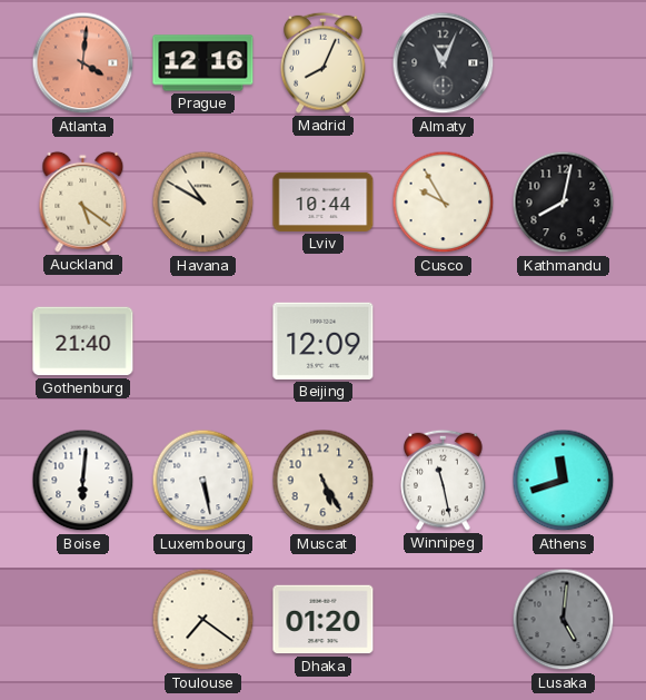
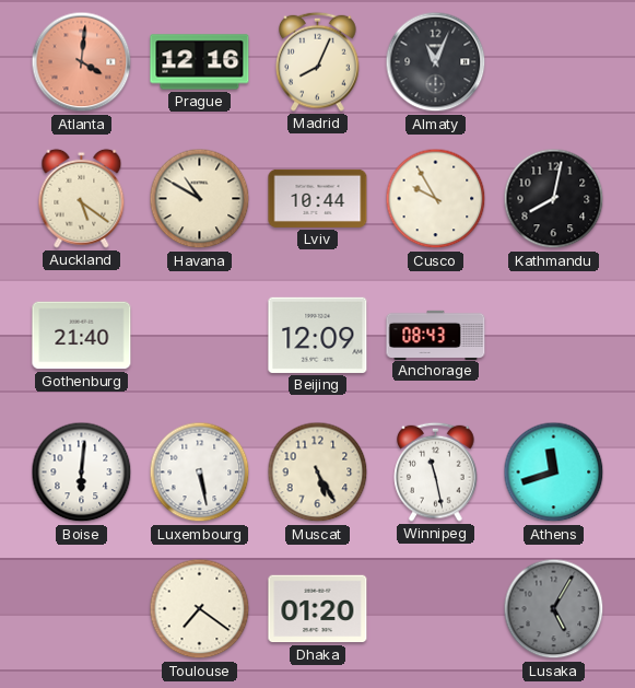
Anchorage: none -> 08:43 (436, 335)
Lusaka: 5:01 -> 5:05 (554, 609)
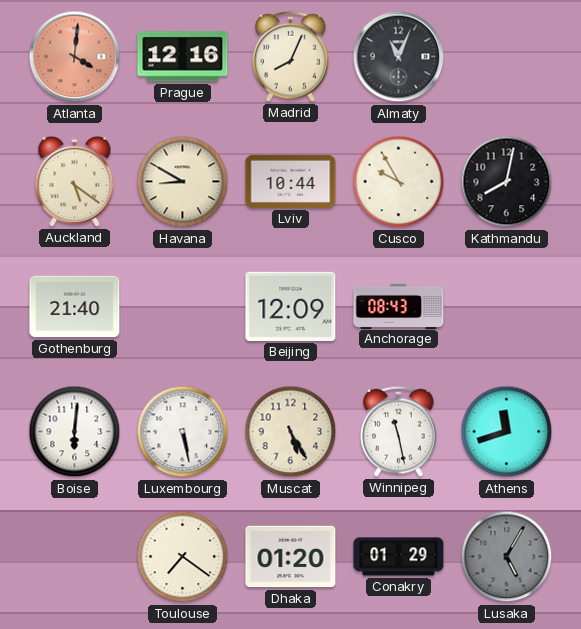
Havana: 10:50 -> 8:50 (183, 182)
Conakry: none -> 01:29 (399, 557)
